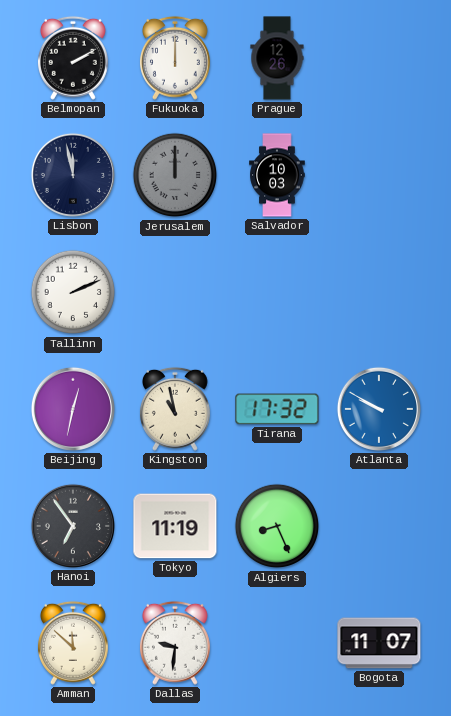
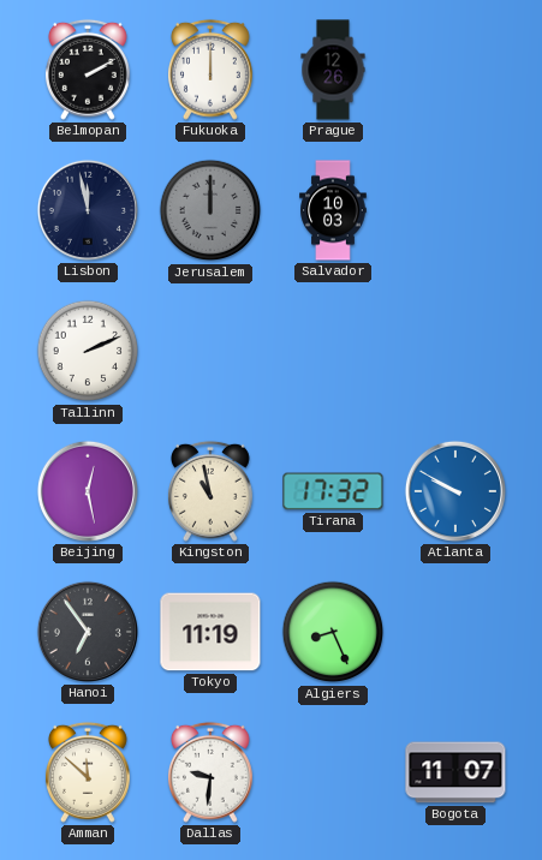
Beijing: 12:32 -> 12:28 (88, 491)
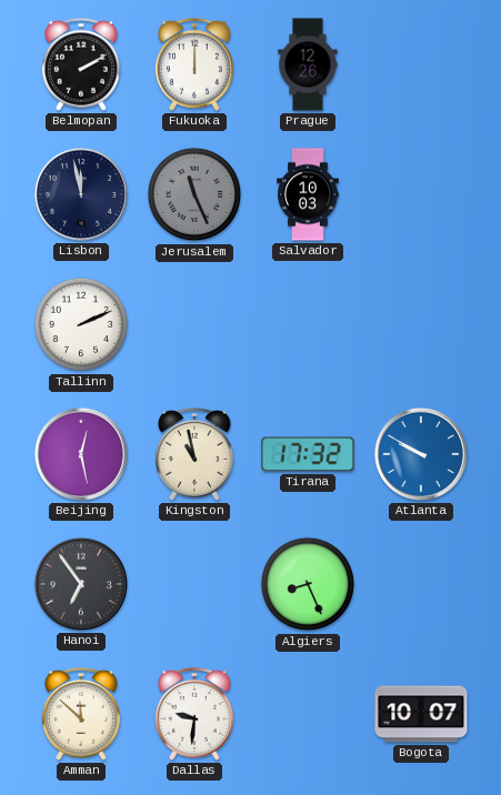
Jerusalem: 12:00 -> 11:26 (194, 194)
Tokyo: 11:19 -> none (210, 632)
Bogota: 11:07 -> 10:07 (421, 714)
